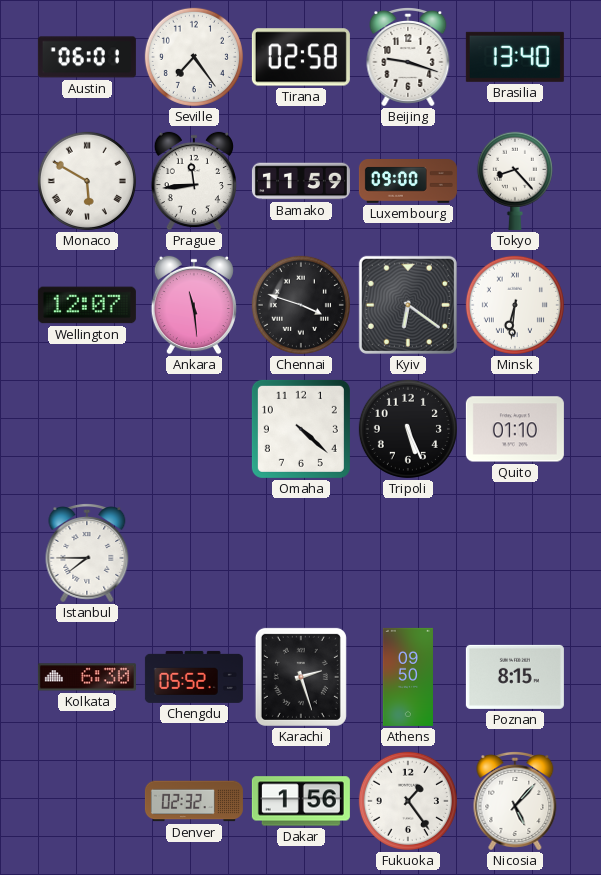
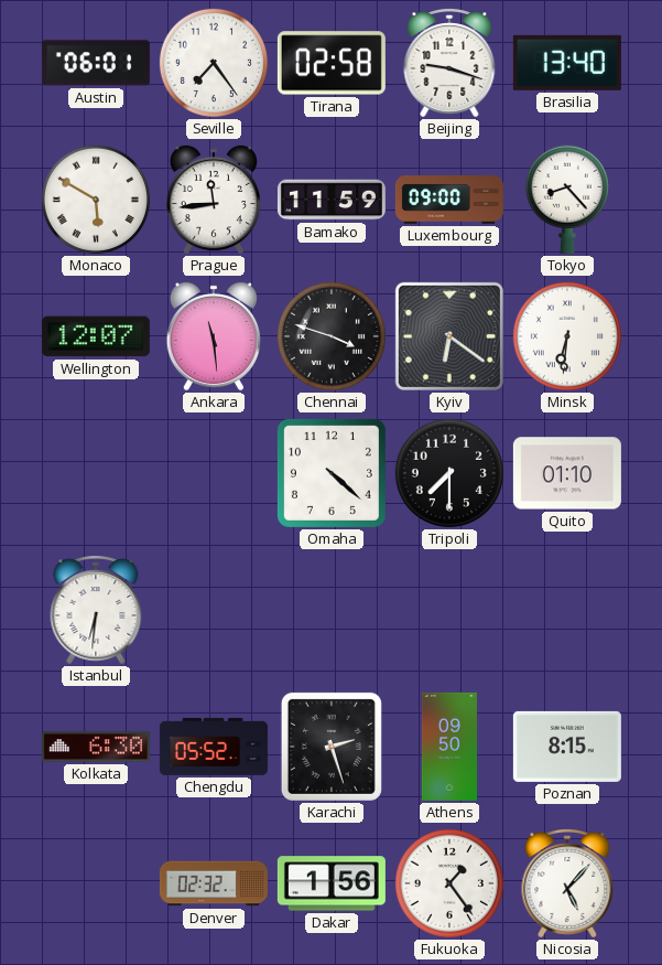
Tripoli: 5:26 -> 7:30 (449, 473)
Istanbul: 7:45 -> 6:31 (96, 611)
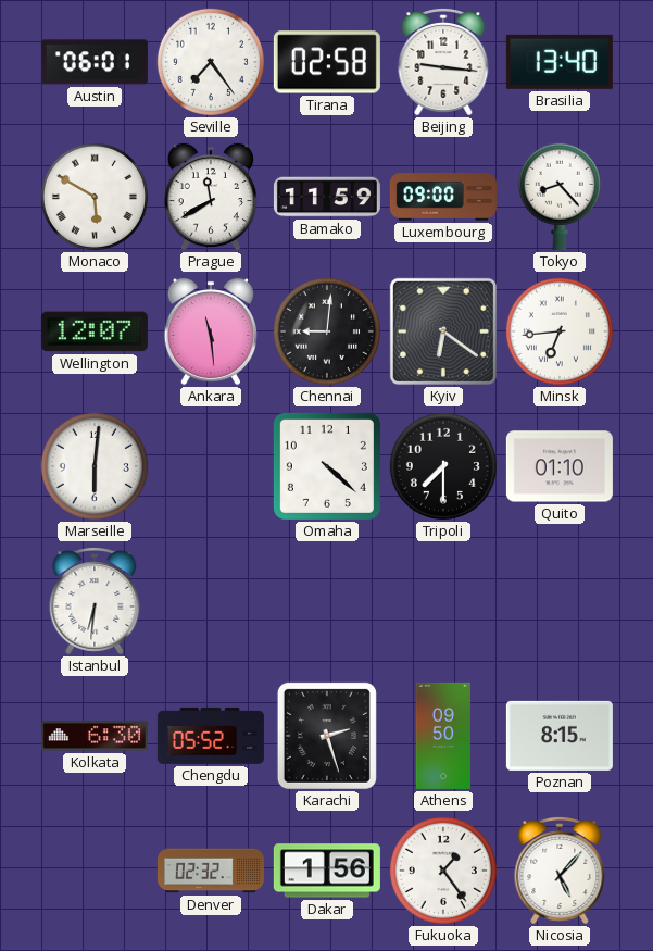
Beijing: 9:18 -> 9:16 (443, 63)
Prague: 11:44 -> 11:40 (211, 197)
Chennai: 3:48 -> 9:01 (327, 331)
Minsk: 6:31 -> 6:44 (560, 331)
Marseille: none -> 6:01 (95, 466)
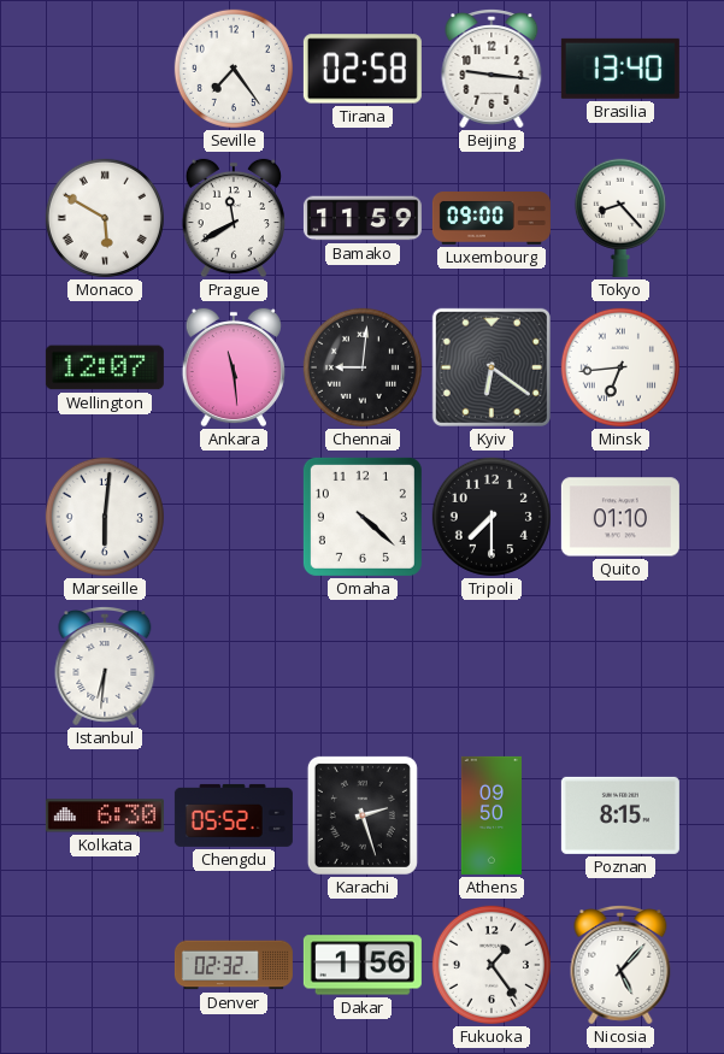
Austin: 06:01 -> none (95, 62)
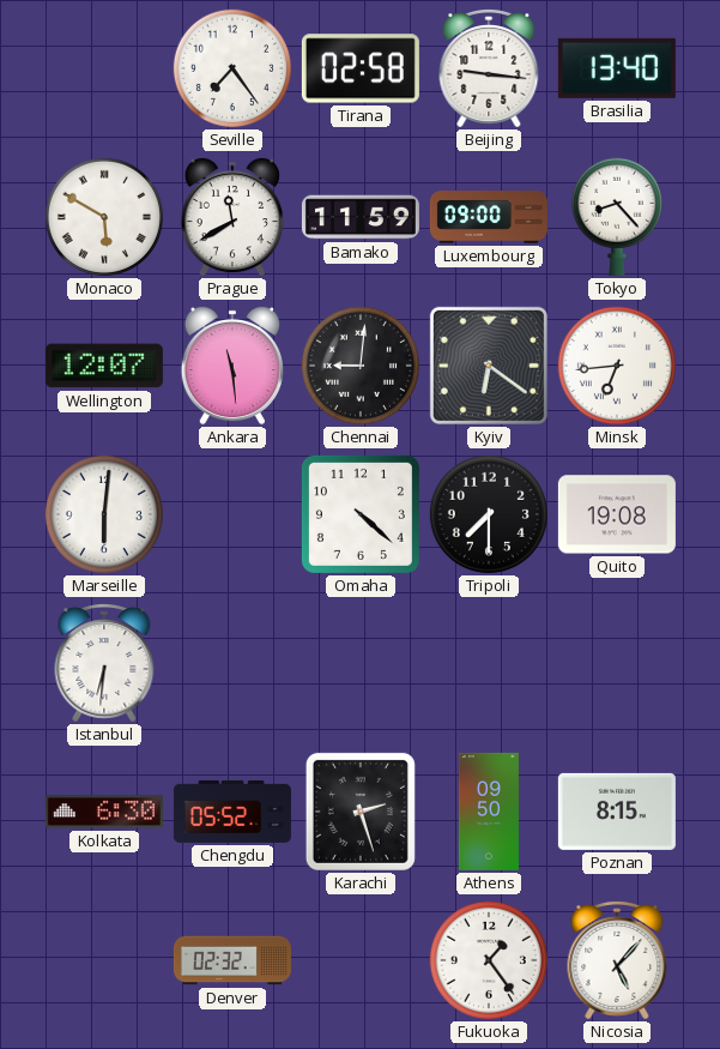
Quito: 01:10 -> 19:08 (617, 514)
Dakar: 1:56 -> none (363, 965)
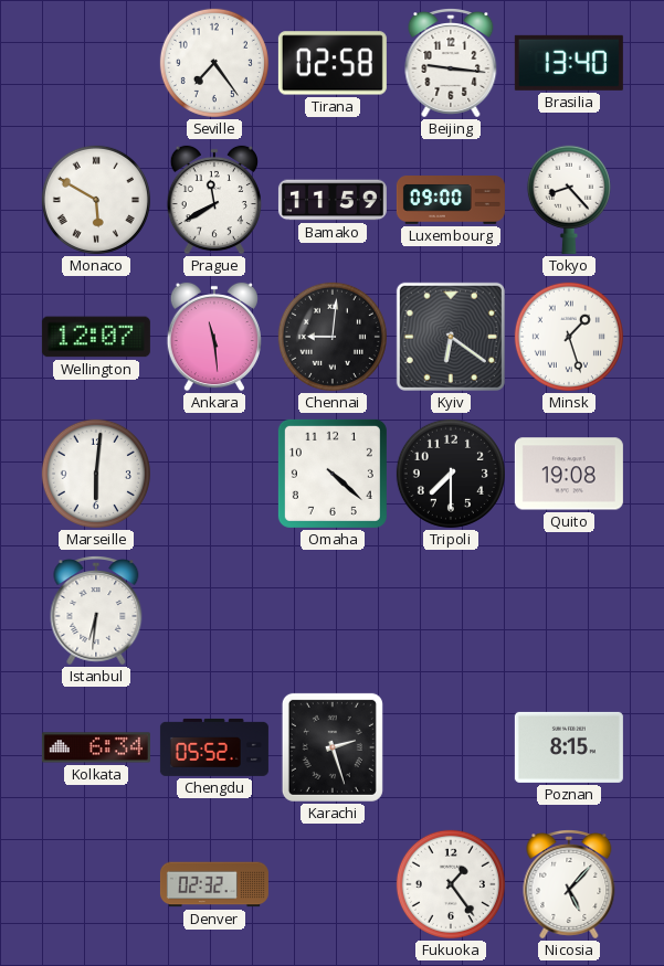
Minsk: 6:44 -> 1:27 (569, 337)
Kolkata: 6:30 -> 6:34 (96, 747)
Athens: 09:50 -> none (489, 812)
